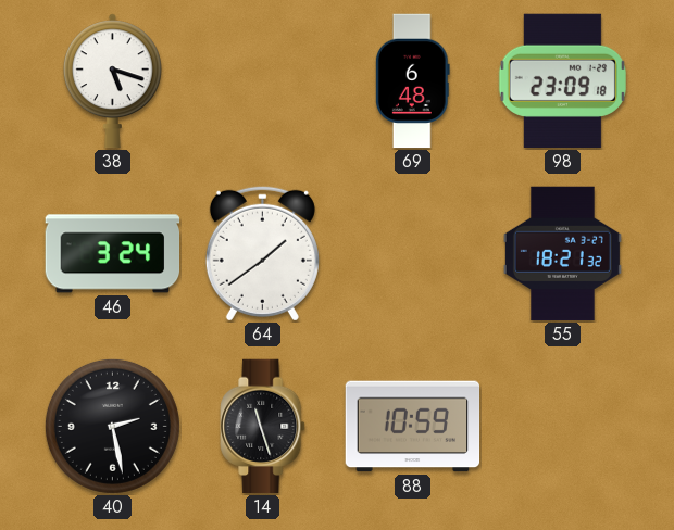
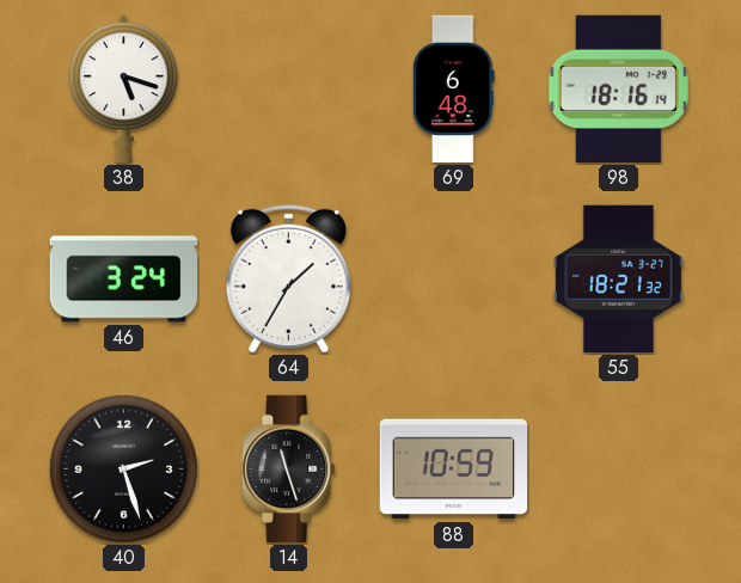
98: 23:09 -> 18:16 (618, 90)
64: 1:39 -> 1:35 (288, 278)
40: 2:28 -> 2:27 (123, 468)
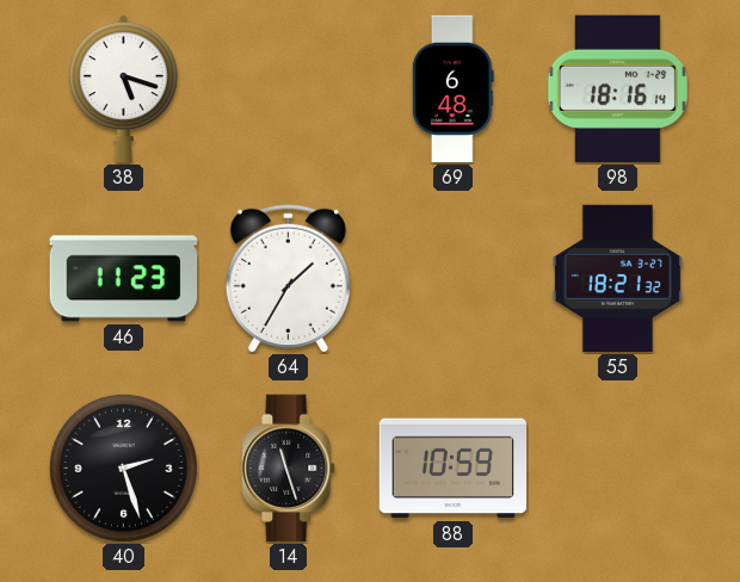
46: 3:24 -> 11:23 (124, 279)
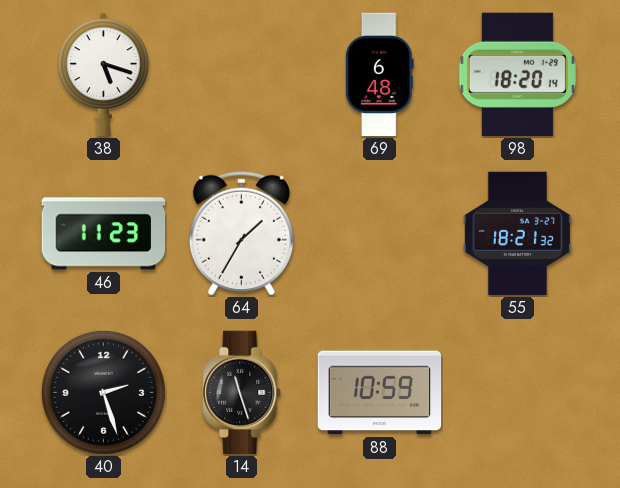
98: 18:16 -> 18:20 (517, 75)
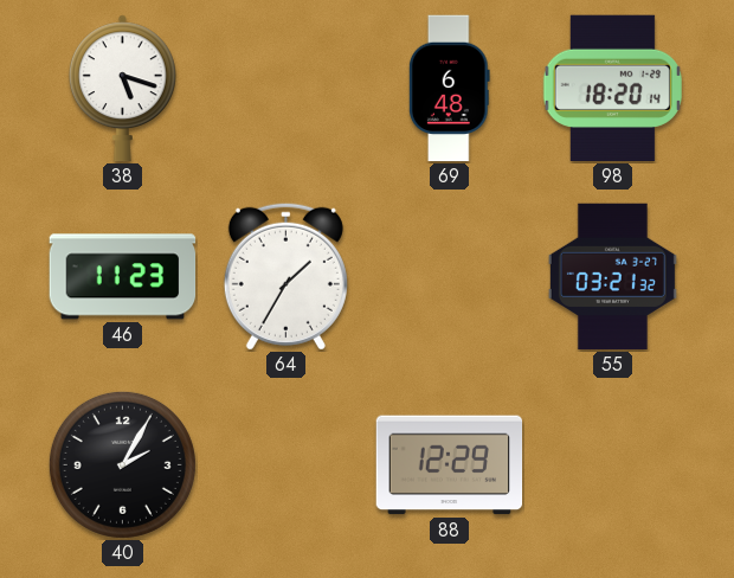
55: 18:21 -> 03:21 (612, 277)
40: 2:27 -> 2:05 (122, 464)
14: 11:27 -> none (242, 393)
88: 10:59 -> 12:29 (450, 465)
